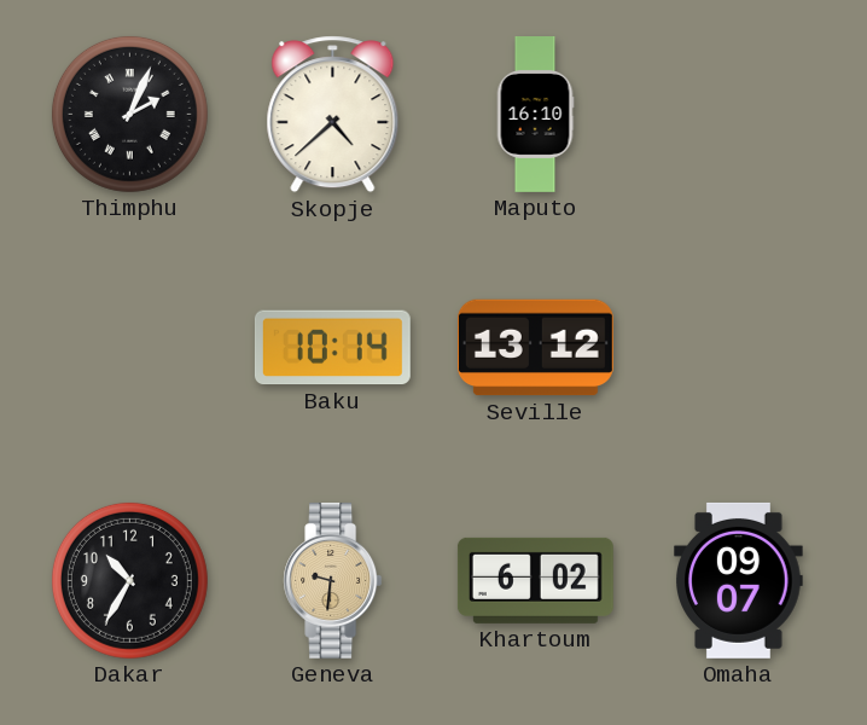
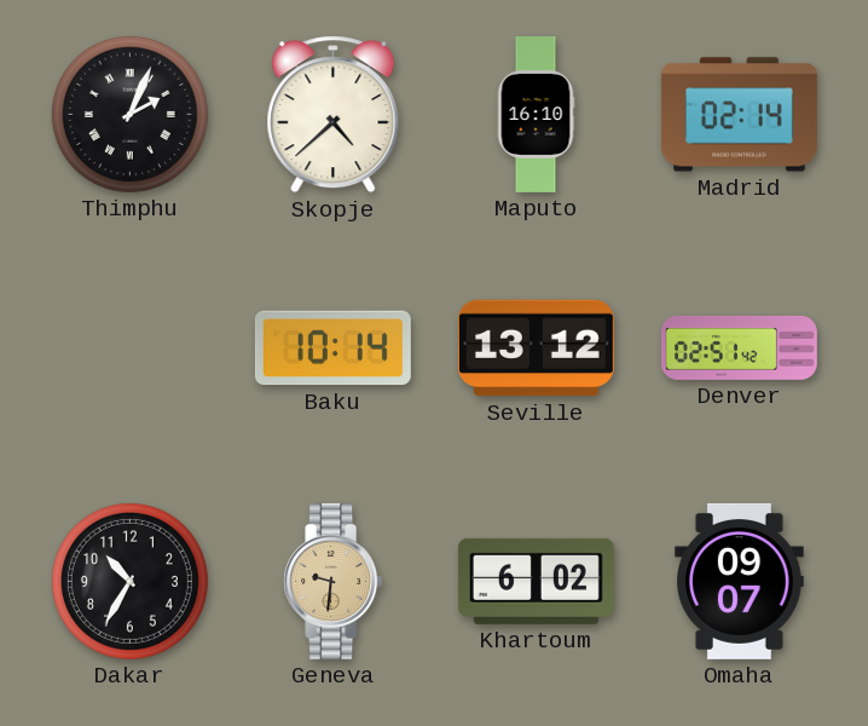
Madrid: none -> 02:14 (739, 115)
Denver: none -> 02:51 (740, 348)
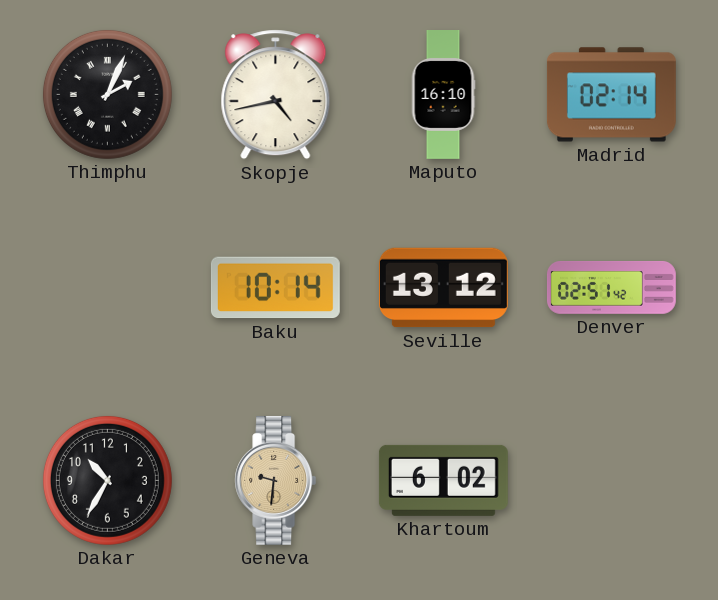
Skopje: 4:38 -> 4:43 (276, 95)
Omaha: 09:07 -> none (740, 581)
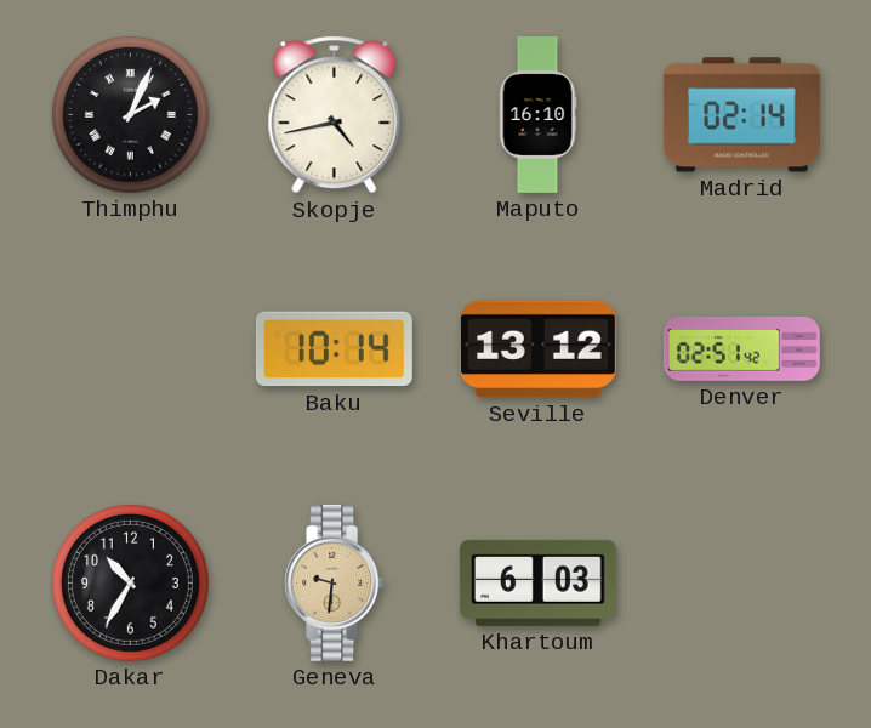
Khartoum: 6:02 -> 6:03 (537, 582)
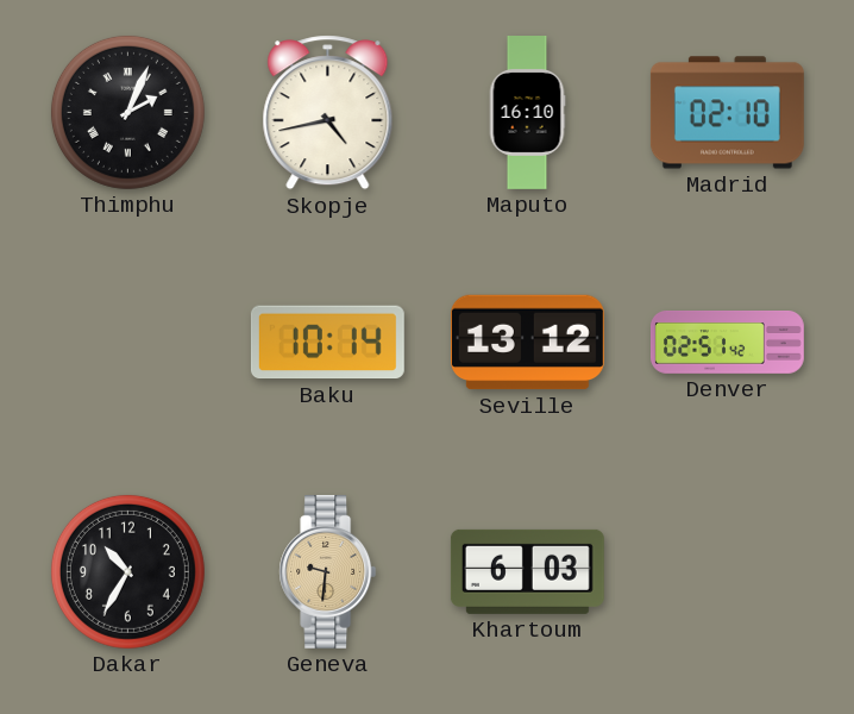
Madrid: 02:14 -> 02:10 (727, 113)
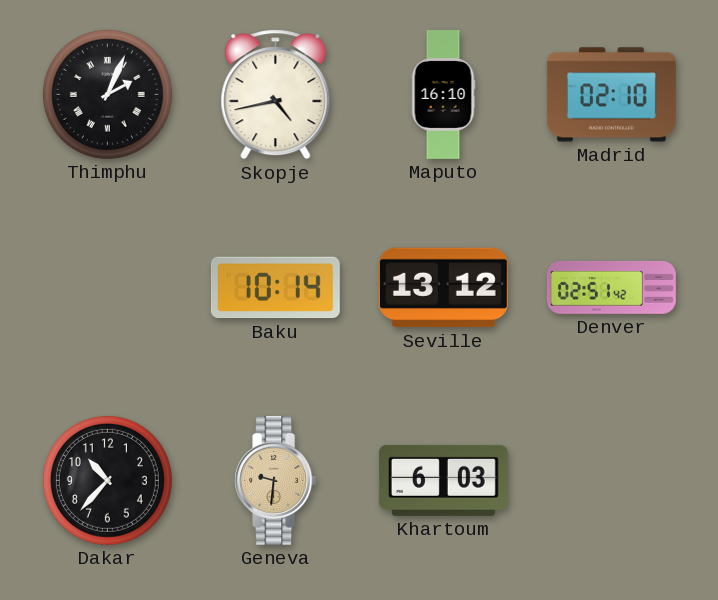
Dakar: 10:35 -> 10:37 (107, 480)
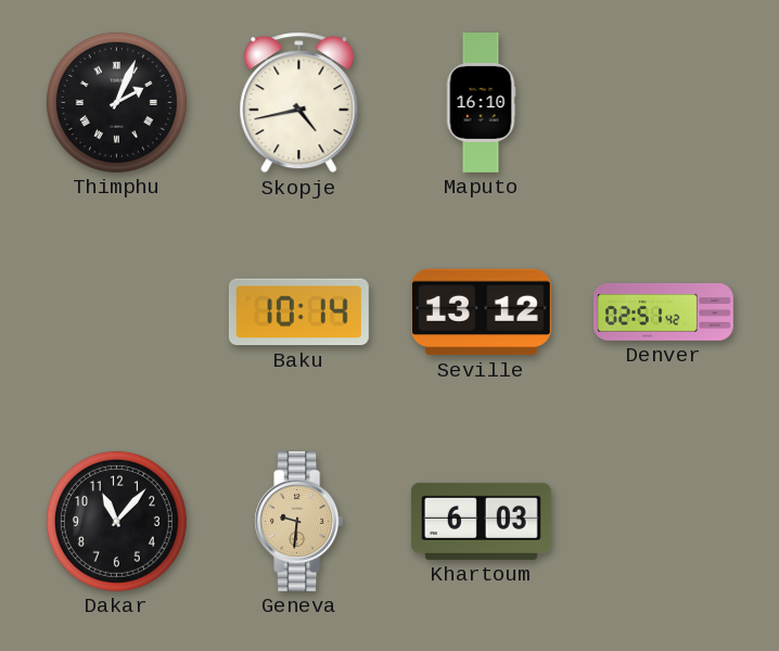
Madrid: 02:10 -> none (611, 95)
Dakar: 10:37 -> 11:07 (116, 521)
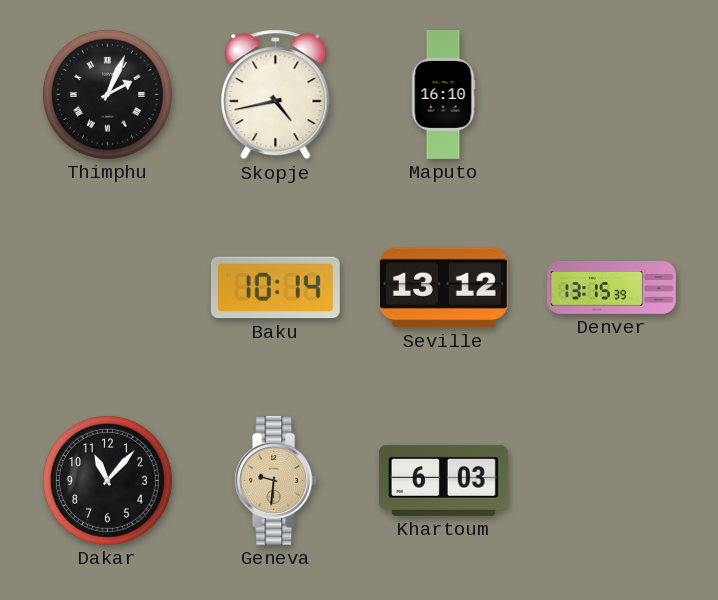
Denver: 02:51 -> 13:15 (612, 288)
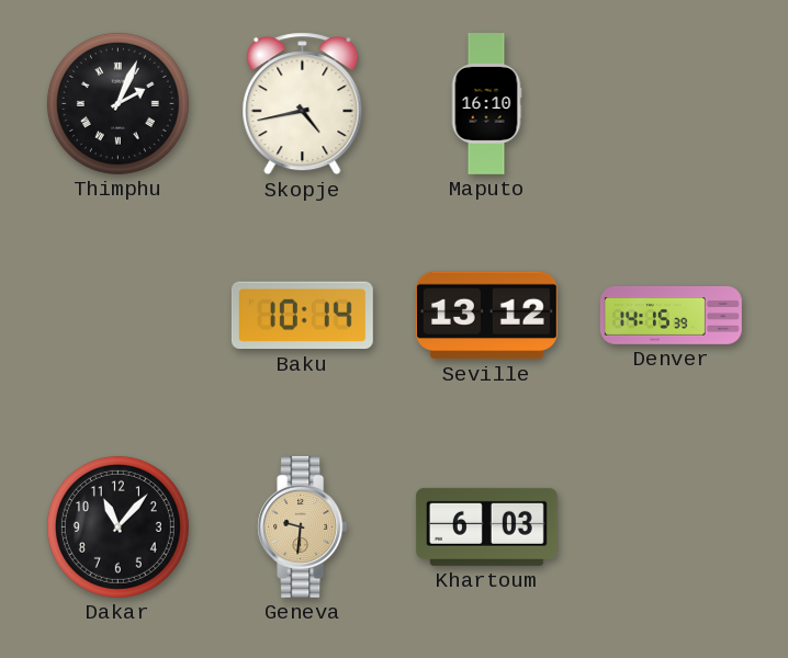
Denver: 13:15 -> 14:15 (672, 316)
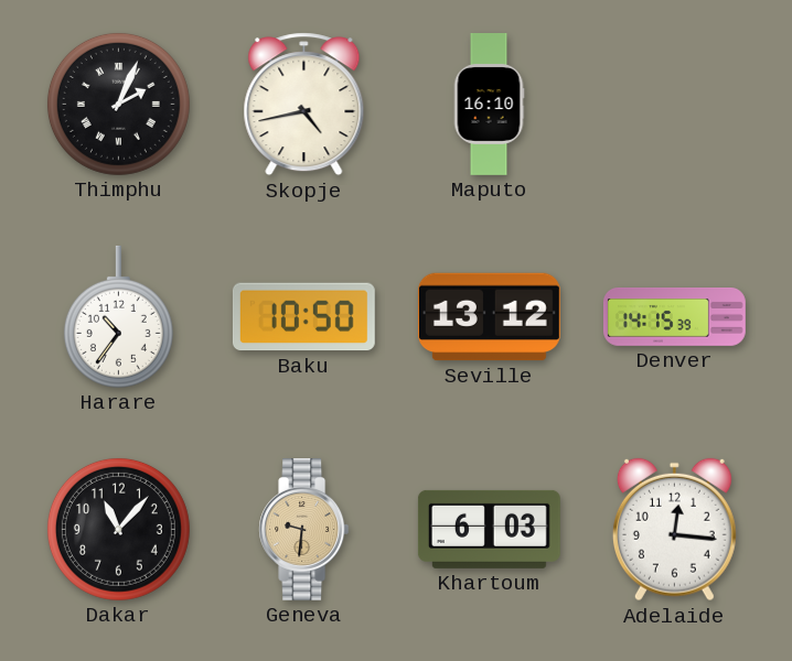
Harare: none -> 10:36 (118, 316)
Baku: 10:14 -> 10:50 (303, 317)
Adelaide: none -> 12:16 (674, 530)
